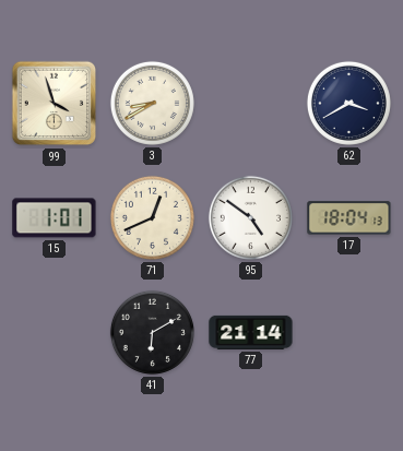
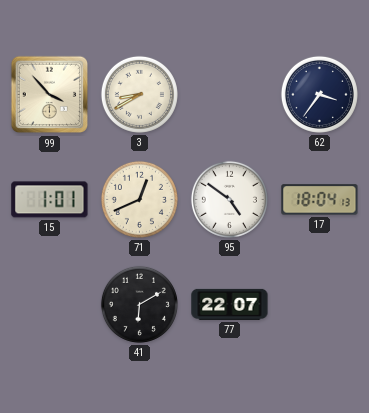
99: 3:57 -> 3:53 (50, 95)
62: 3:40 -> 3:36 (319, 94)
77: 21:14 -> 22:07 (230, 304)
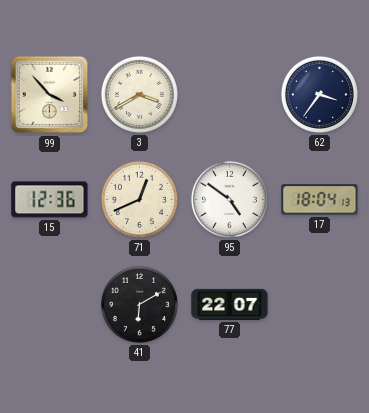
3: 8:40 -> 3:40 (139, 94)
15: 1:01 -> 12:36 (50, 200)
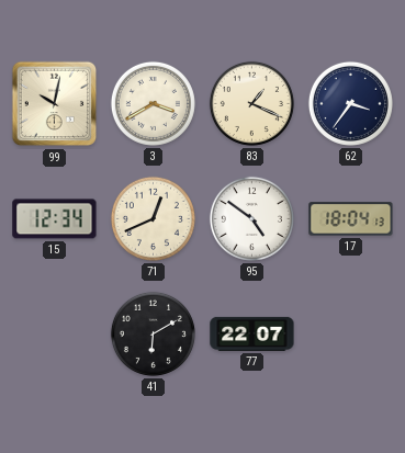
99: 3:53 -> 10:02 (55, 104)
83: none -> 1:19 (251, 103)
15: 12:36 -> 12:34 (55, 219)
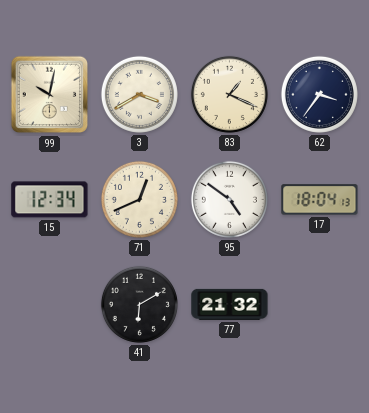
77: 22:07 -> 21:32 (230, 304)
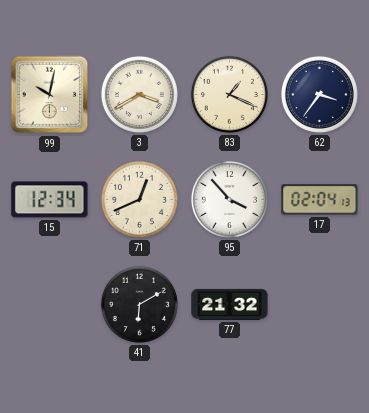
95: 4:51 -> 3:53 (229, 199)
17: 18:04 -> 02:04 (320, 200)
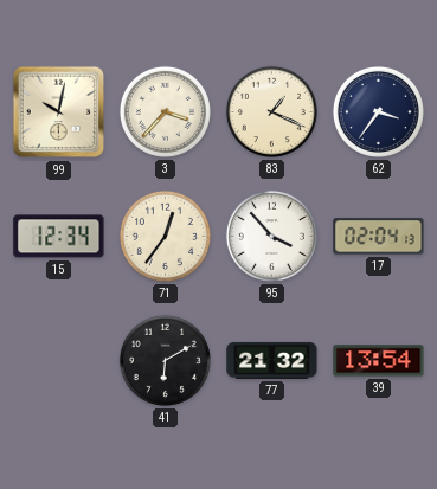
3: 3:40 -> 3:37 (165, 111)
71: 12:41 -> 12:36 (165, 236)
39: none -> 13:54 (379, 361)
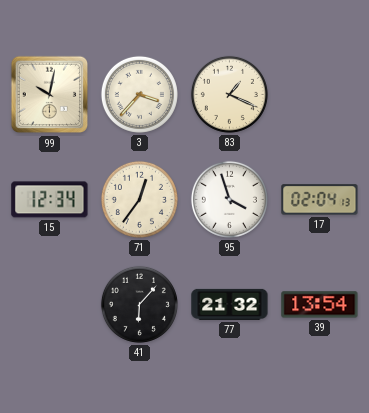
62: 3:36 -> none (378, 111)
95: 3:53 -> 3:57 (229, 199)
41: 6:10 -> 6:07 (139, 304)
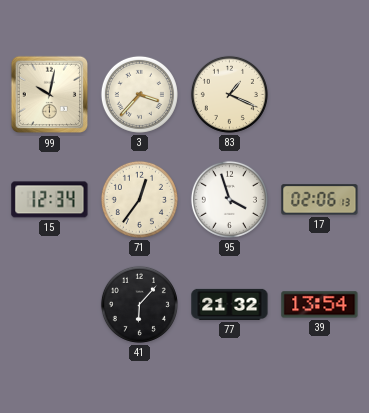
17: 02:04 -> 02:06 (320, 200)
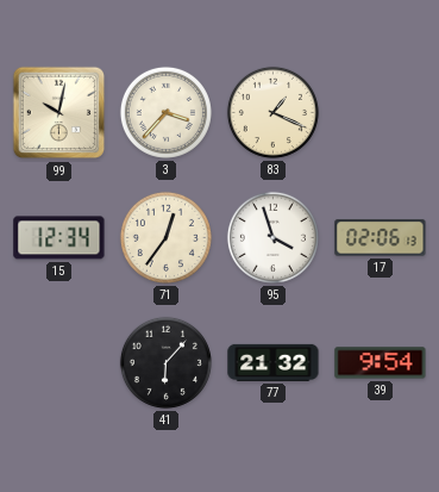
39: 13:54 -> 9:54 (381, 363)
